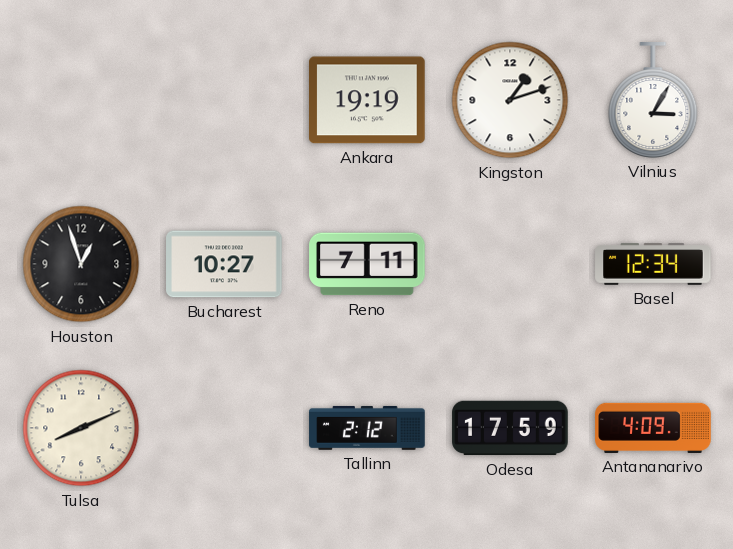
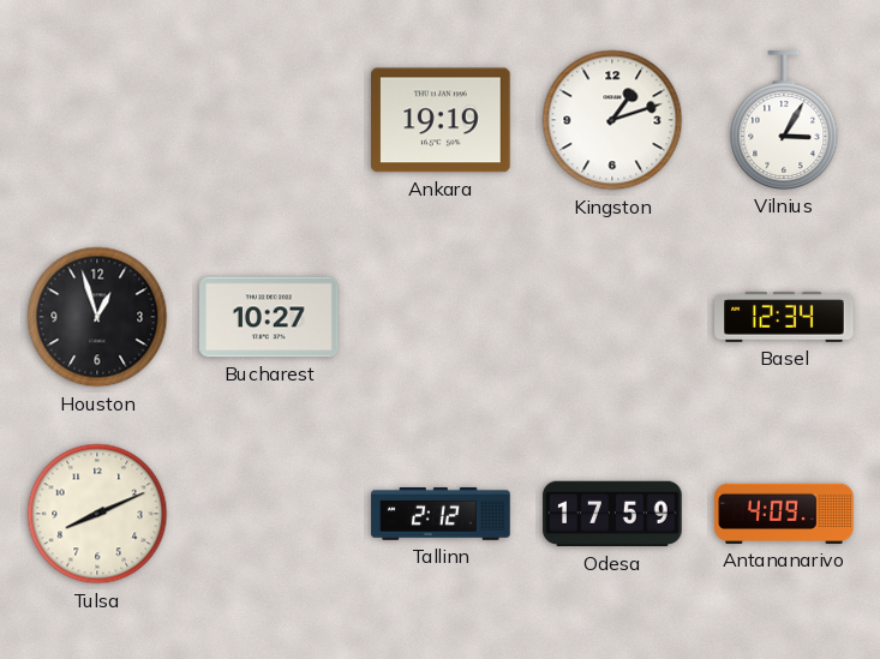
Reno: 7:11 -> none (367, 264)
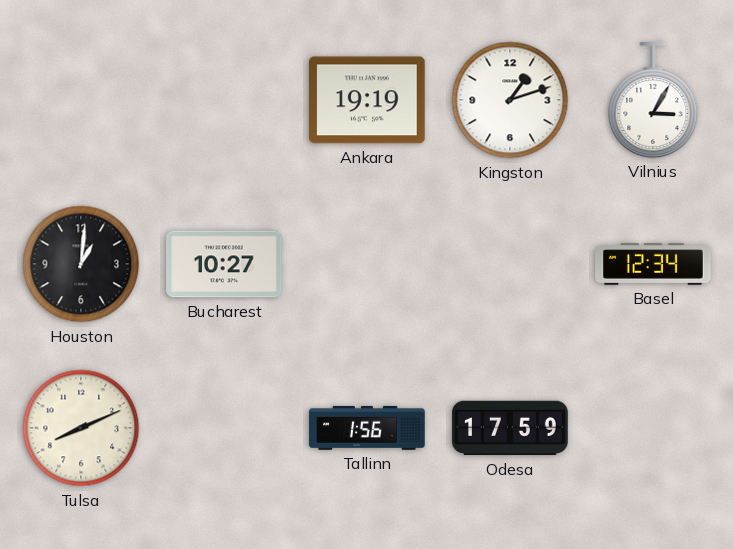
Houston: 12:57 -> 1:01 (81, 264)
Tallinn: 2:12 -> 1:56 (367, 428)
Antananarivo: 4:09 -> none (784, 514)
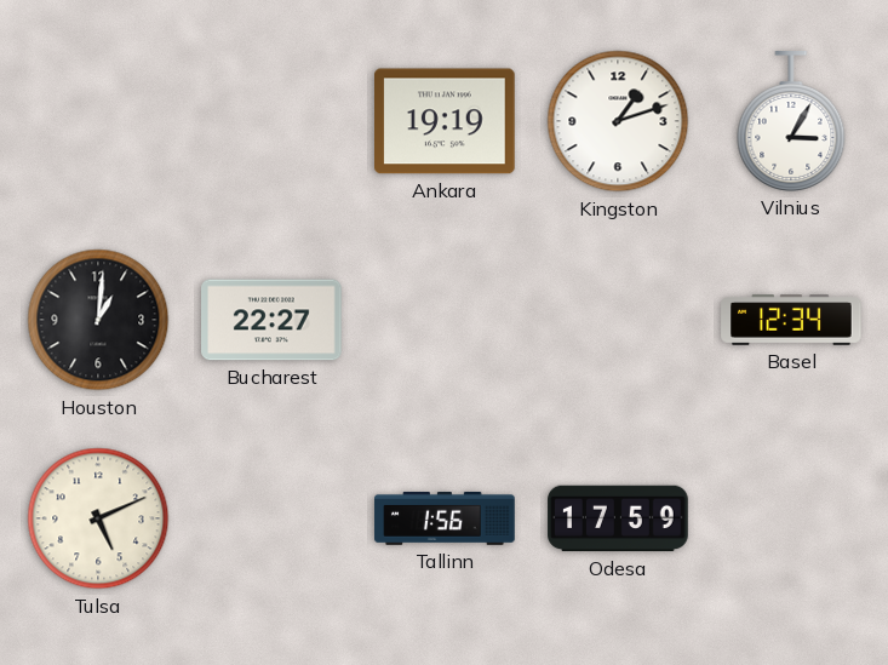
Bucharest: 10:27 -> 22:27 (271, 320)
Tulsa: 8:11 -> 5:11 (98, 518)
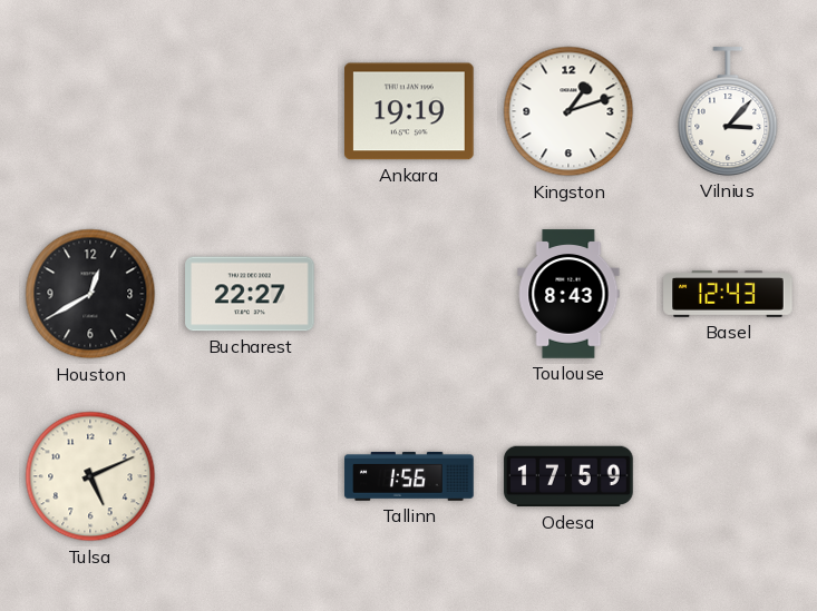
Vilnius: 3:05 -> 3:07 (728, 111)
Houston: 1:01 -> 12:40 (90, 294)
Toulouse: none -> 8:43 (568, 294)
Basel: 12:34 -> 12:43 (728, 294)
